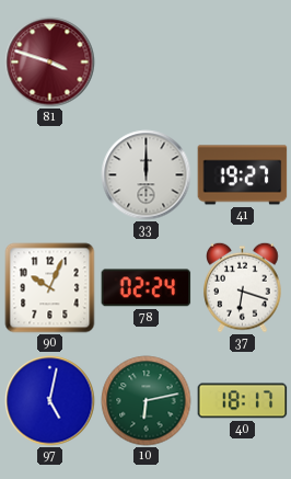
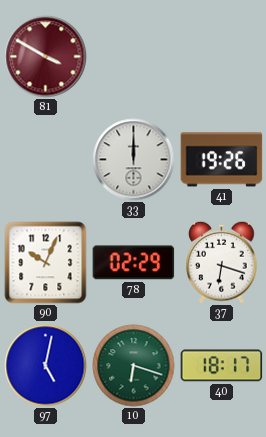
81: 3:48 -> 3:50 (46, 57)
41: 19:27 -> 19:26 (222, 160)
78: 02:24 -> 02:29 (134, 263)
10: 6:13 -> 6:18 (134, 366)
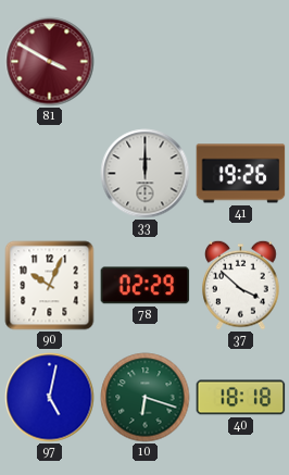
37: 6:18 -> 3:52 (241, 285)
40: 18:17 -> 18:18 (241, 398)
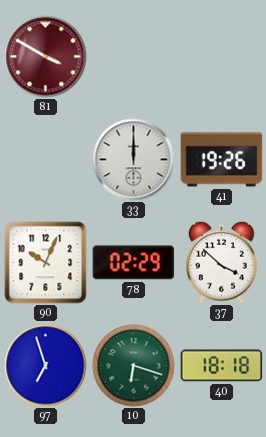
97: 5:02 -> 6:57 (46, 366)
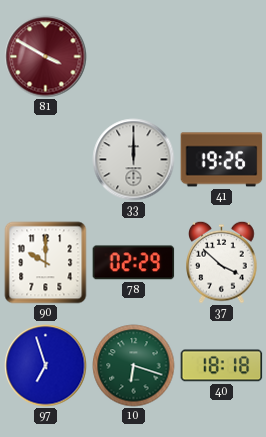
90: 10:04 -> 10:00 (46, 263)
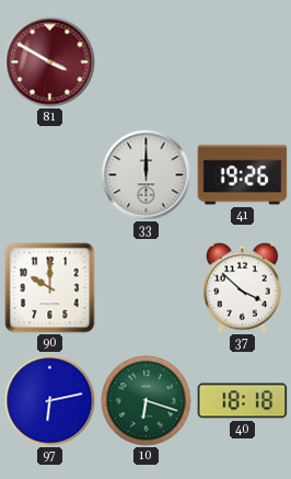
78: 02:29 -> none (134, 263)
97: 6:57 -> 6:13 (50, 401)
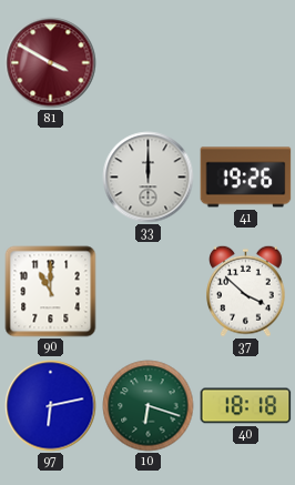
90: 10:00 -> 11:00 (51, 292)
